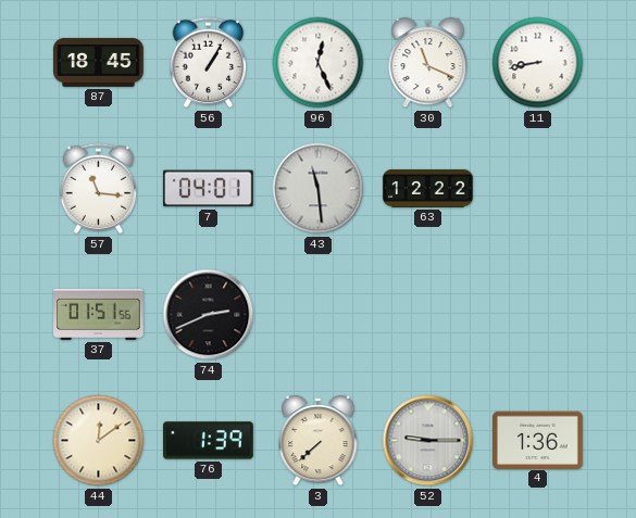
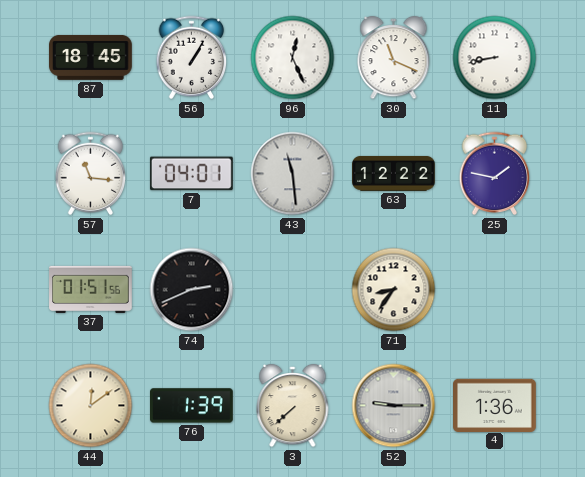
25: none -> 1:47 (495, 174)
71: none -> 8:36 (394, 290)
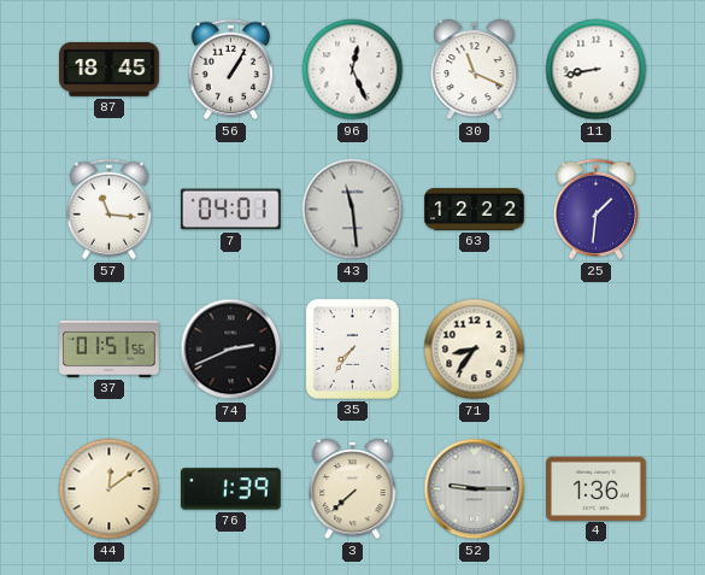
25: 1:47 -> 1:31 (597, 210)
35: none -> 7:36 (352, 348)
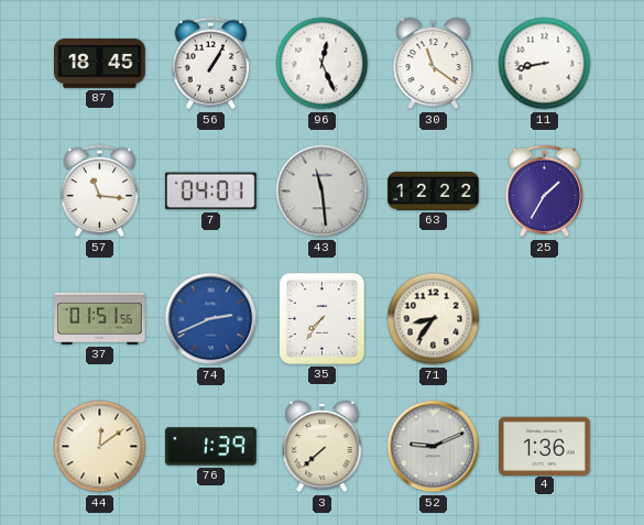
30: 11:19 -> 11:21 (434, 64)
25: 1:31 -> 1:35 (545, 192)
74 dial: black -> blue (211, 319)
52: 9:15 -> 9:11 (434, 447)
